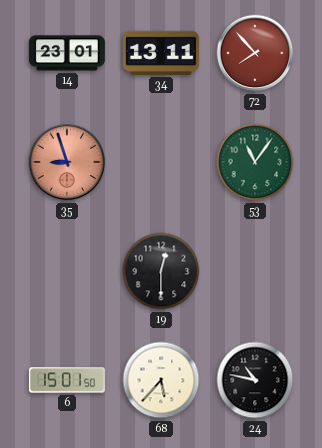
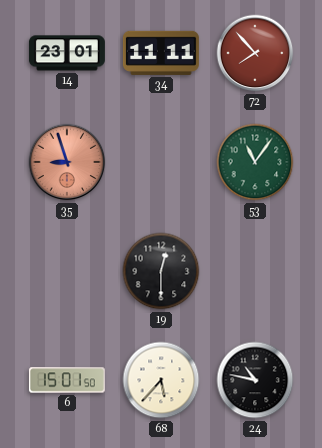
34: 13:11 -> 11:11 (161, 53)
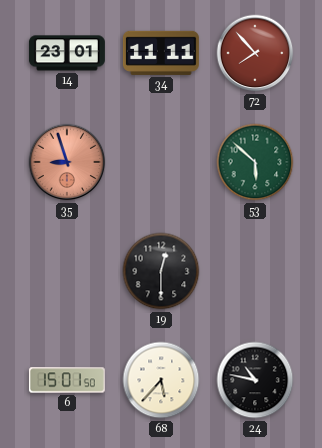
53: 11:06 -> 5:52 (255, 162)
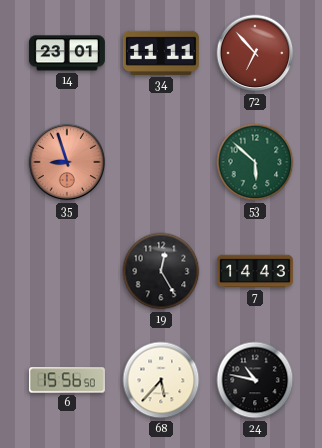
72: 7:53 -> 6:53 (255, 53)
19: 12:30 -> 12:25 (161, 271)
7: none -> 14:43 (255, 271)
6: 15:01 -> 15:56 (67, 380)
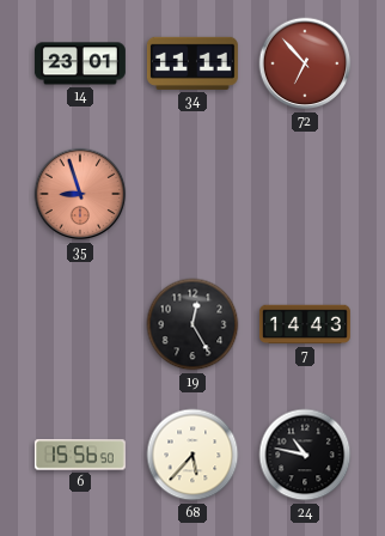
53: 5:52 -> none (255, 162)
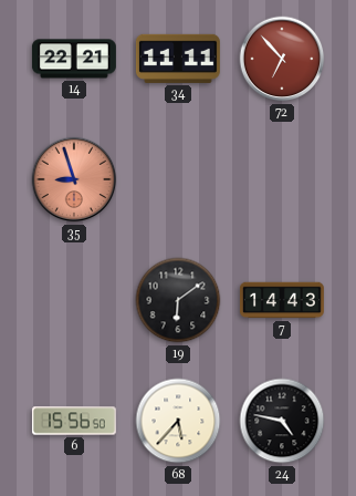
14: 23:01 -> 22:21 (74, 59)
19: 12:25 -> 6:09 (178, 300)
24: 10:47 -> 4:47 (282, 421)
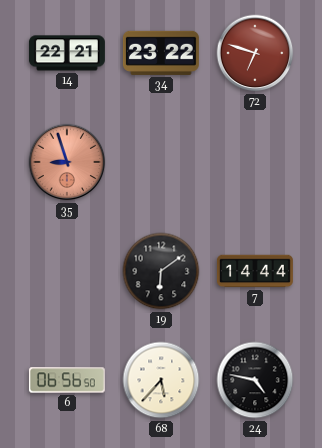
34: 11:11 -> 23:22 (161, 53)
72: 6:53 -> 6:48 (255, 53)
7: 14:43 -> 14:44 (255, 271)
6: 15:56 -> 06:56 (67, 380)
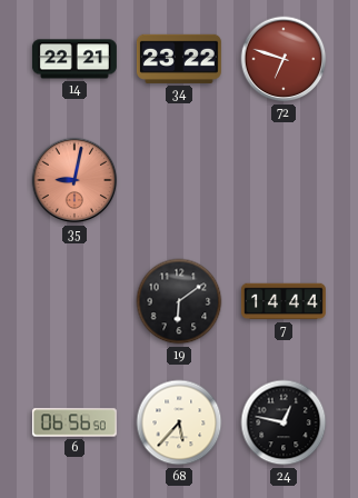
35: 8:57 -> 9:02 (74, 180)
24: 4:47 -> 12:47 (284, 422)
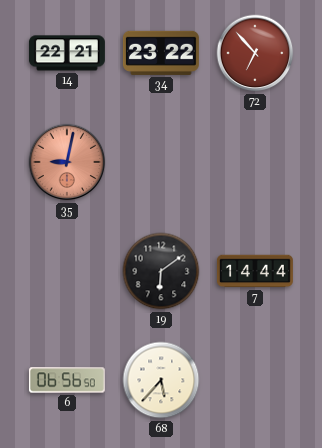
72: 6:48 -> 6:53 (255, 53)
24: 12:47 -> none (284, 422)
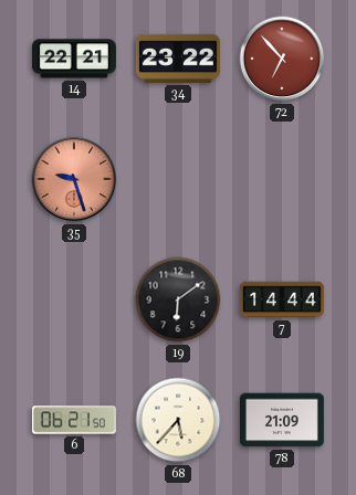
35: 9:02 -> 9:27 (74, 179)
6: 06:56 -> 06:21 (74, 420)
78: none -> 21:09 (282, 420)
